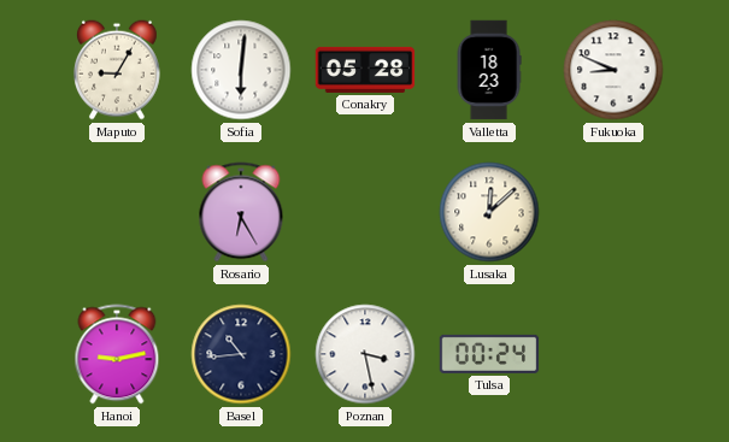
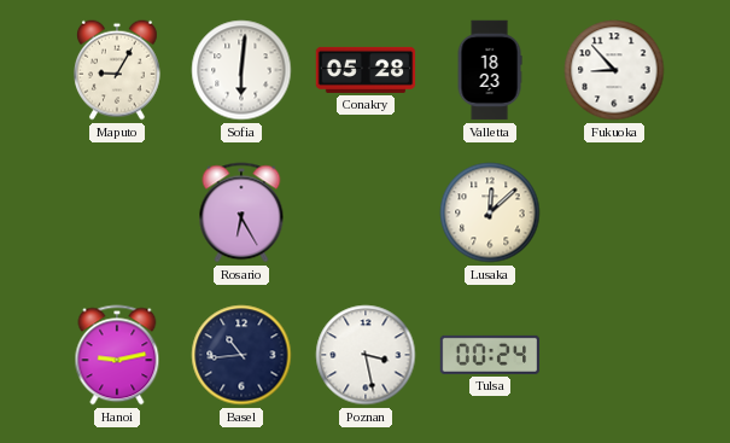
Fukuoka: 8:49 -> 8:53 (614, 70)
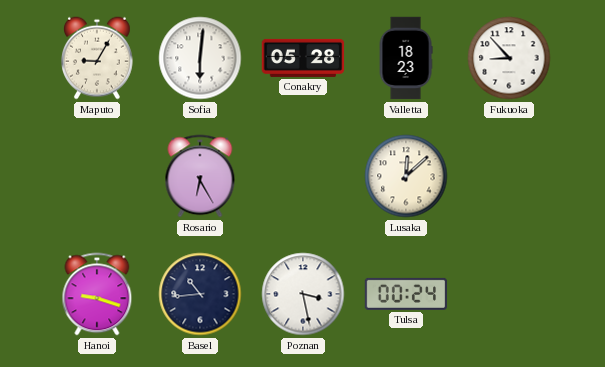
Hanoi: 9:13 -> 9:18 (97, 294)
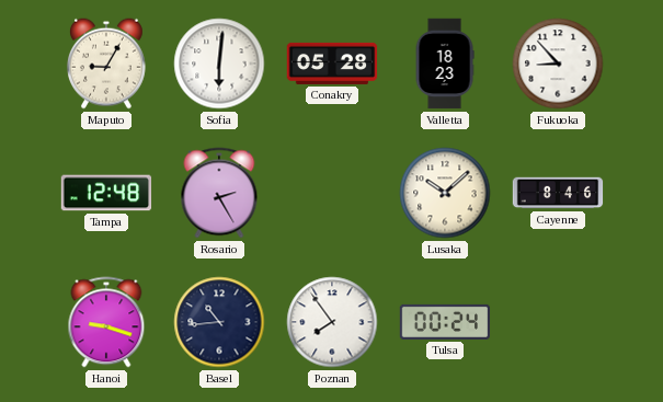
Tampa: none -> 12:48 (106, 193)
Rosario: 6:25 -> 2:25 (219, 193)
Lusaka: 12:08 -> 10:08 (445, 193)
Cayenne: none -> 8:46 (558, 193)
Poznan: 3:28 -> 7:54 (332, 322)
